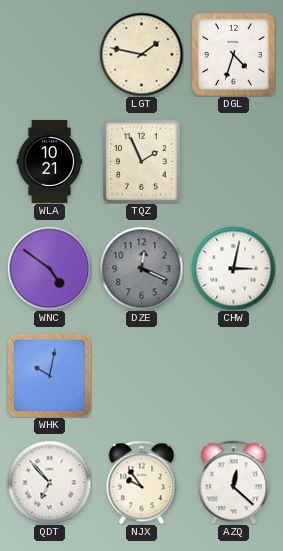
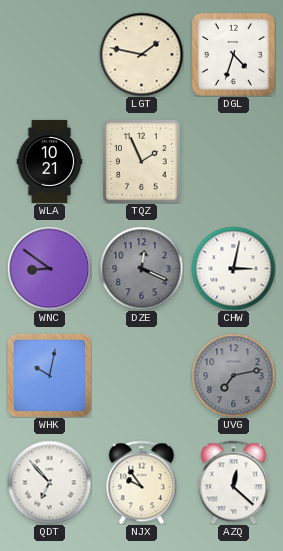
WNC: 4:51 -> 8:51 (49, 268)
UVG: none -> 7:13 (233, 375)
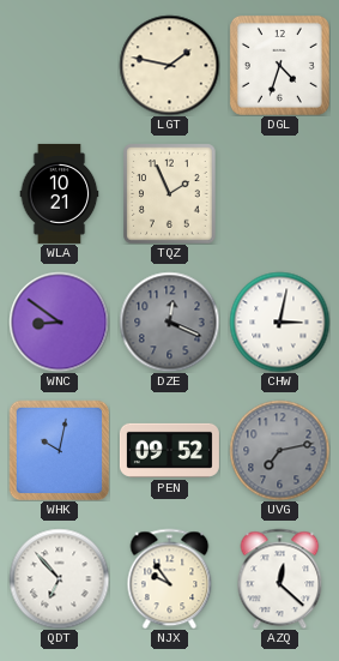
PEN: none -> 09:52 (169, 450)
